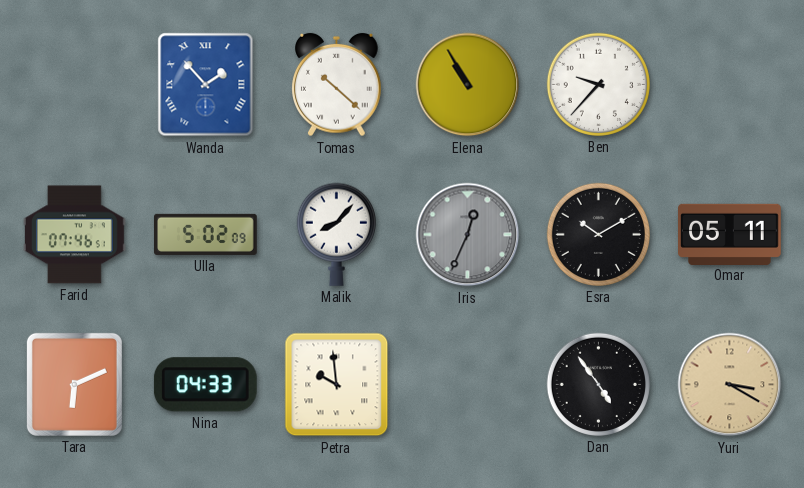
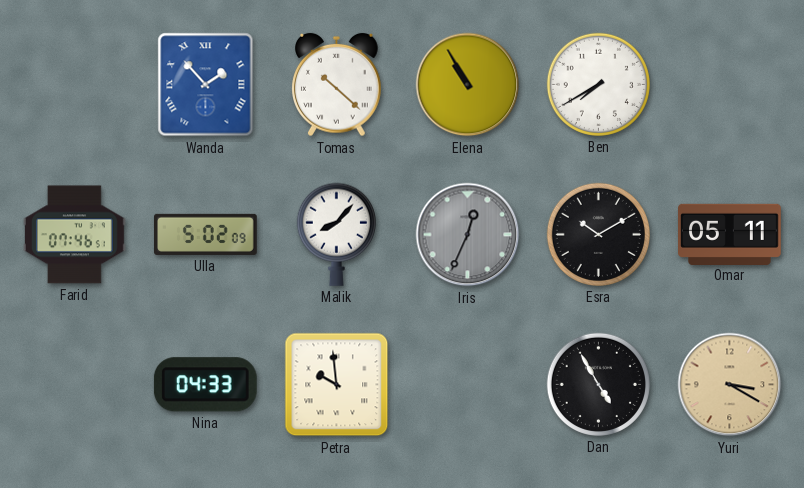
Ben: 9:37 -> 7:40 (598, 84)
Tara: 6:11 -> none (74, 384)
Dan: 4:54 -> 4:55 (598, 384)
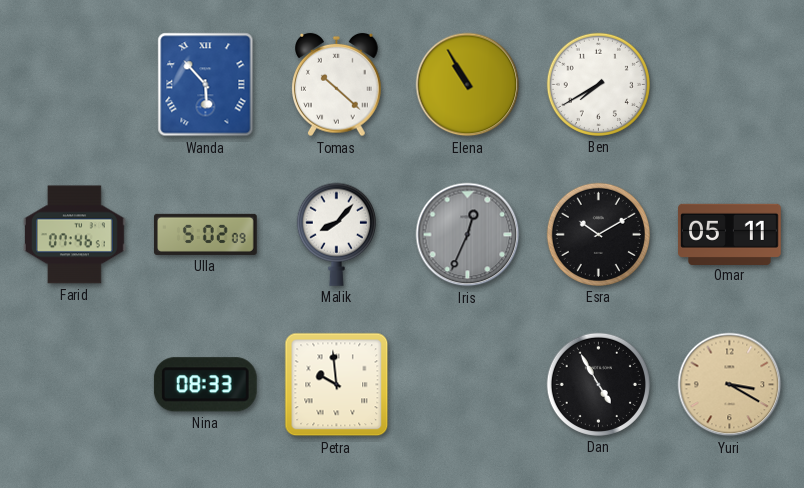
Wanda: 1:53 -> 5:53 (206, 85)
Nina: 04:33 -> 08:33 (205, 385)
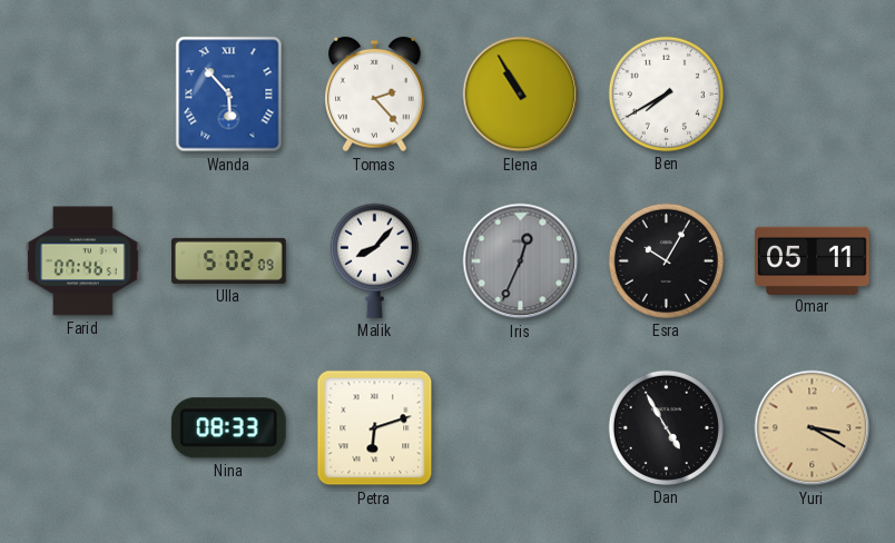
Tomas: 10:22 -> 2:23 (375, 95)
Esra: 10:10 -> 10:05 (666, 260)
Petra: 9:59 -> 6:12 (375, 428)
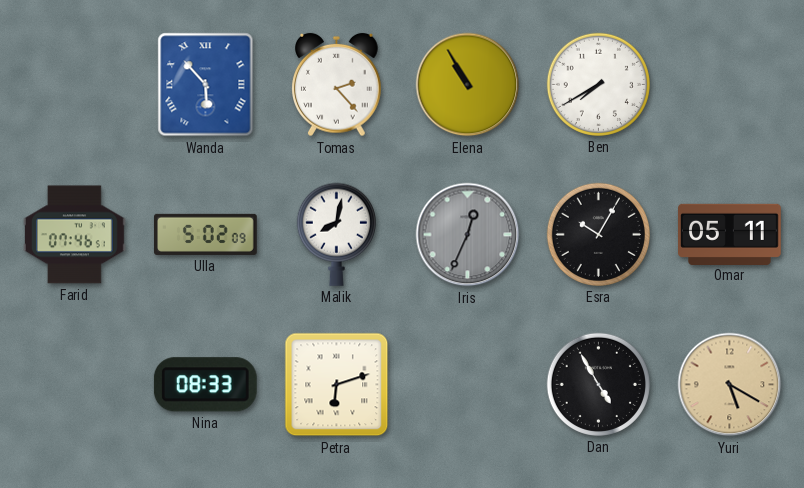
Malik: 8:07 -> 8:02 (336, 234)
Yuri: 3:20 -> 5:20 (730, 385)
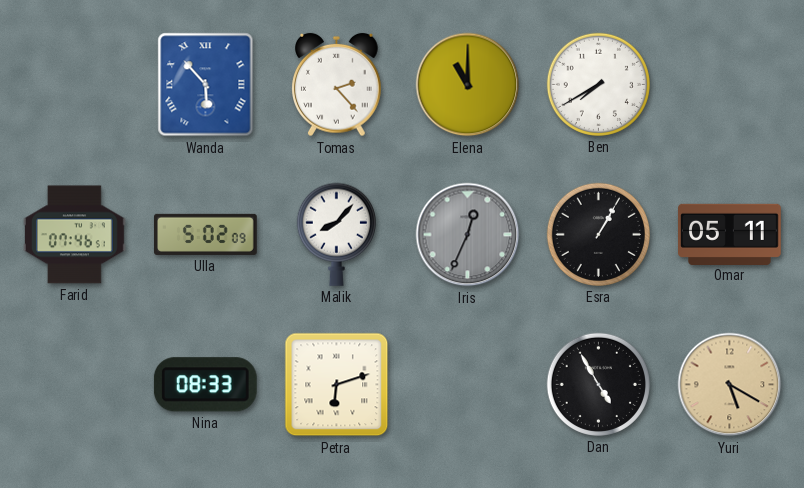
Elena: 10:55 -> 11:00 (468, 85)
Malik: 8:02 -> 8:07 (336, 234)
Esra: 10:05 -> 1:05 (598, 234)
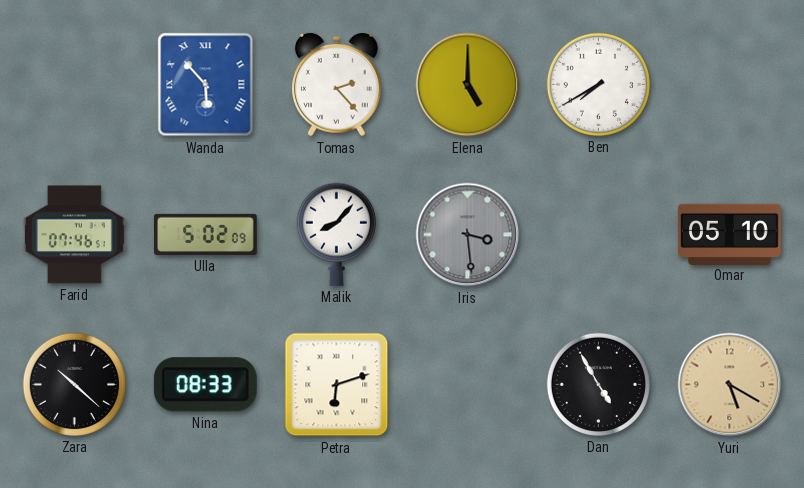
Elena: 11:00 -> 5:00 (468, 85)
Iris: 12:34 -> 3:29 (468, 235)
Esra: 1:05 -> none (598, 234)
Omar: 05:11 -> 05:10 (730, 234)
Zara: none -> 10:22 (74, 384)
